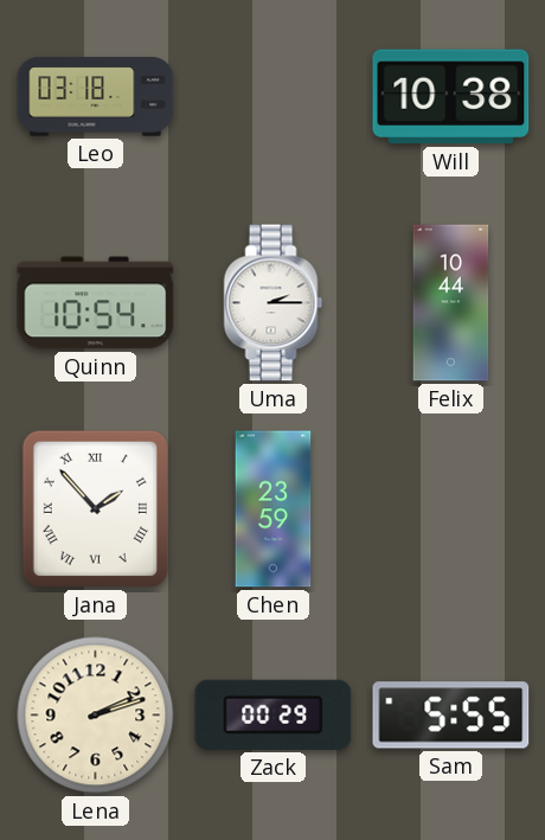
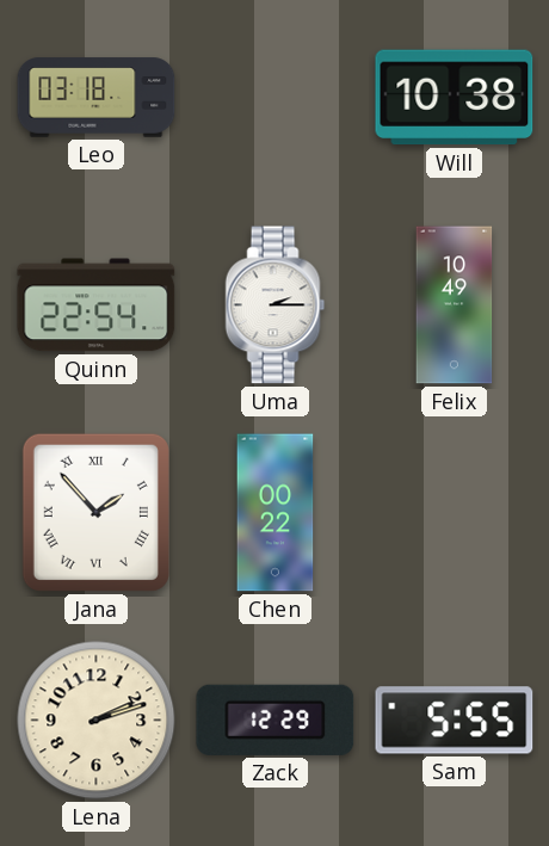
Quinn: 10:54 -> 22:54 (97, 305)
Felix: 10:44 -> 10:49 (455, 305)
Chen: 23:59 -> 00:22 (276, 513)
Zack: 00:29 -> 12:29 (276, 720)
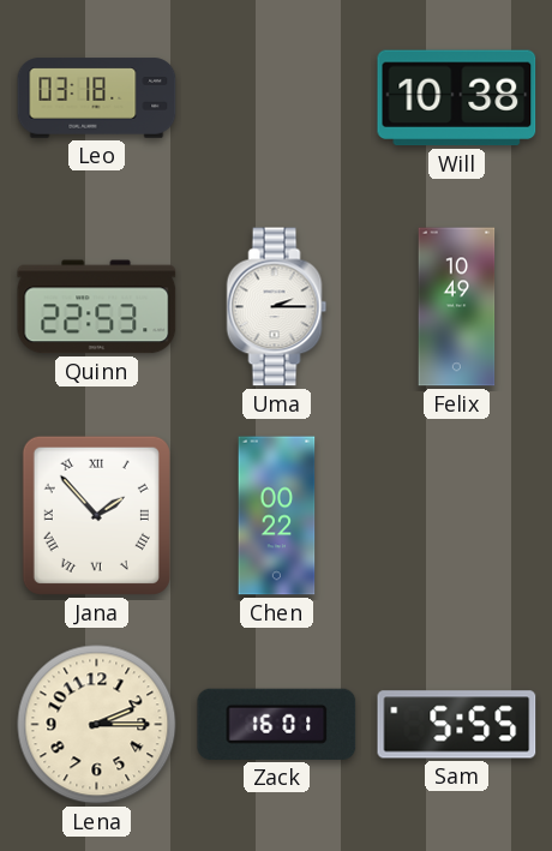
Quinn: 22:54 -> 22:53 (97, 307)
Lena: 2:12 -> 2:15 (97, 725)
Zack: 12:29 -> 16:01 (277, 724)
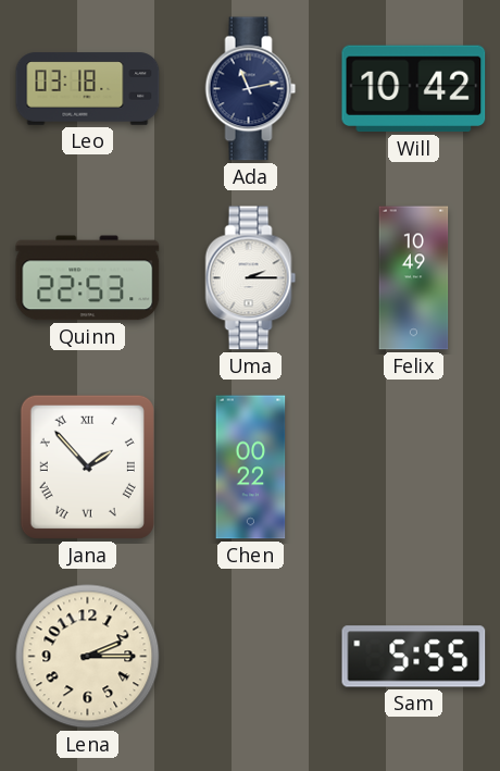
Ada: none -> 11:13 (251, 89)
Will: 10:38 -> 10:42 (414, 89)
Zack: 16:01 -> none (277, 724)
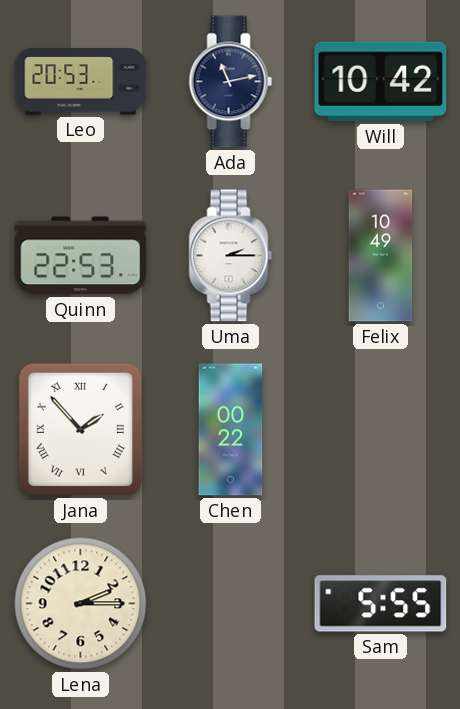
Leo: 03:18 -> 20:53 (81, 82)
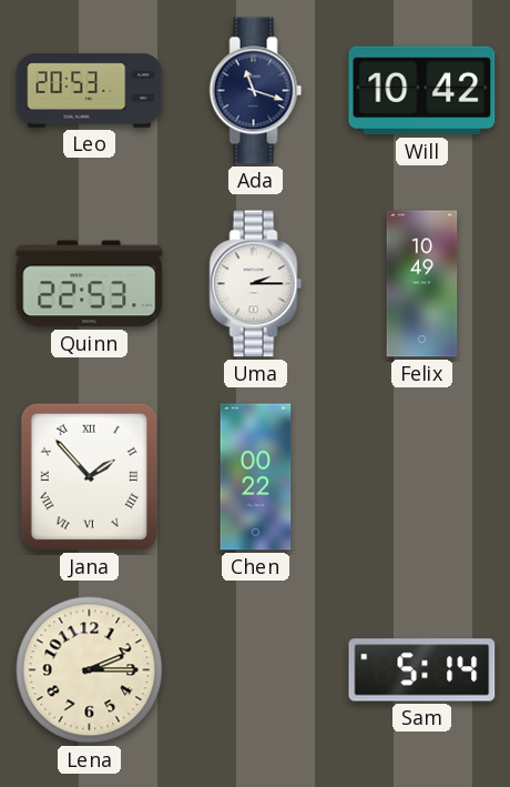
Ada: 11:13 -> 11:18 (256, 91)
Sam: 5:55 -> 5:14 (422, 670)
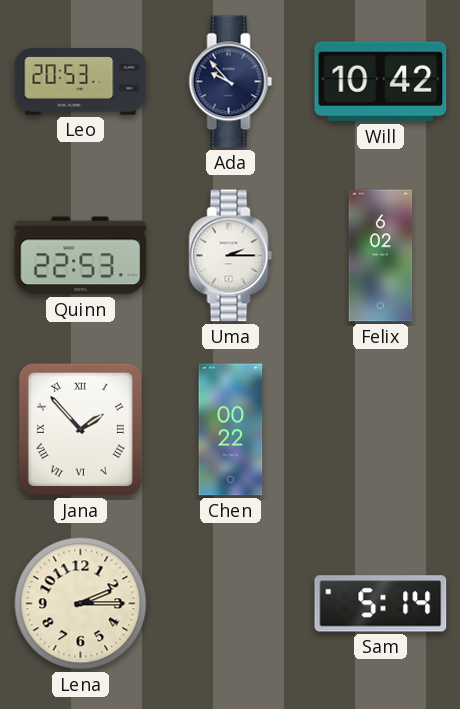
Ada: 11:18 -> 9:53 (231, 82)
Felix: 10:49 -> 6:02 (381, 256)
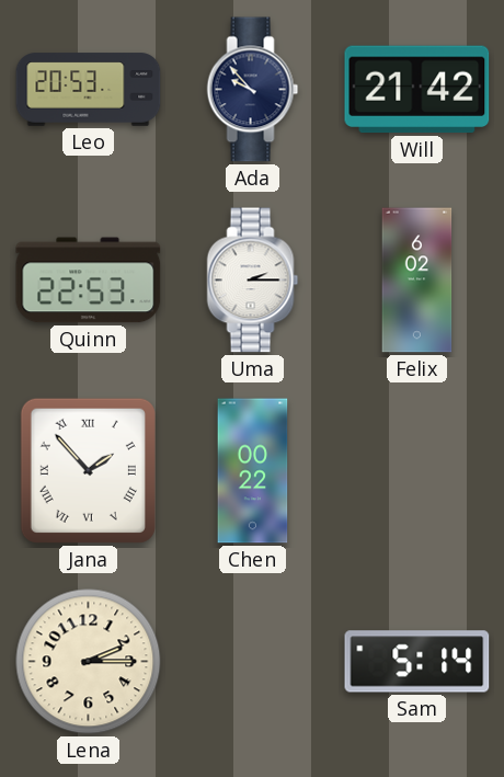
Will: 10:42 -> 21:42 (417, 90)
